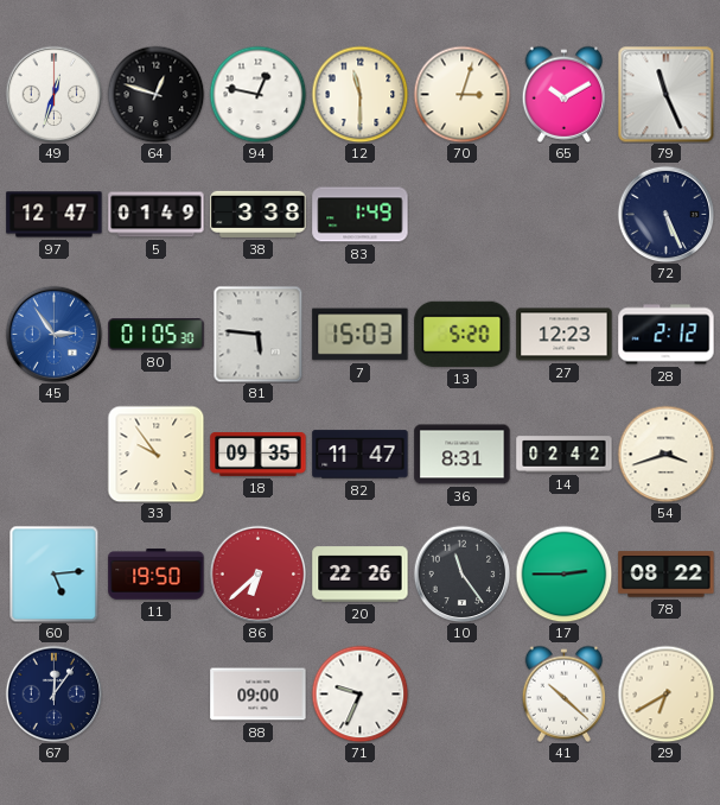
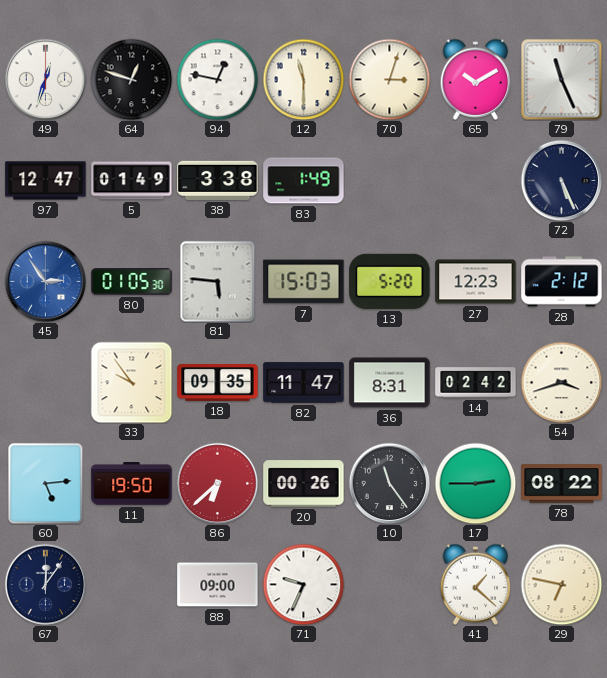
20: 22:26 -> 00:26 (304, 484)
41: 10:22 -> 1:22 (476, 584)
29: 6:40 -> 6:47 (561, 584)
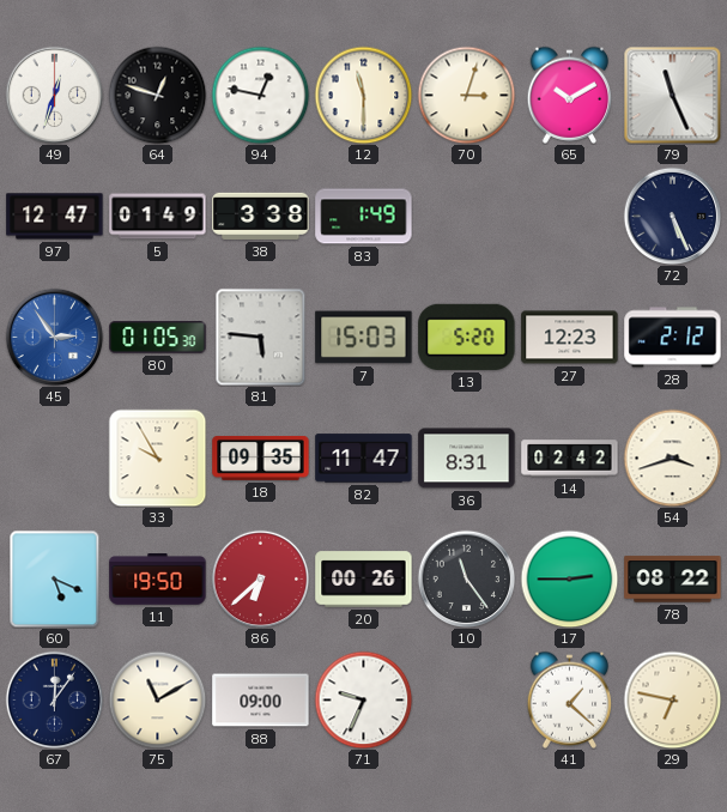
33: 9:54 -> 9:55 (157, 457)
60: 5:14 -> 5:19 (55, 578)
75: none -> 11:10 (157, 699)
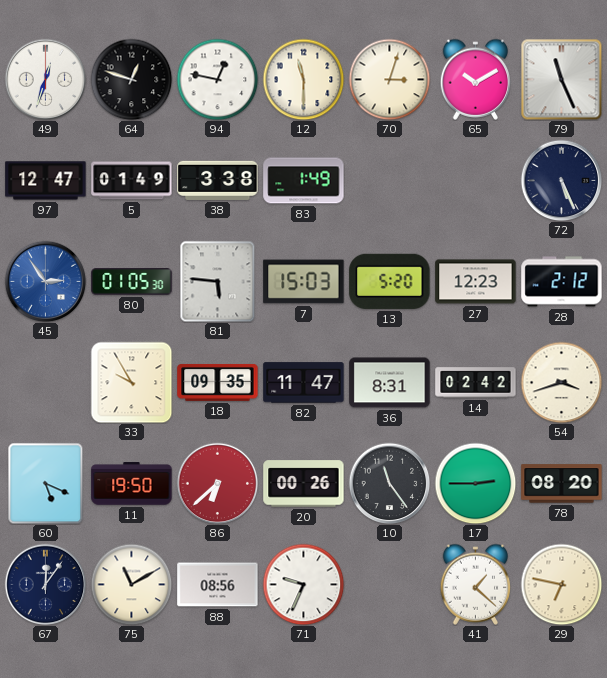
78: 08:22 -> 08:20 (562, 484)
88: 09:00 -> 08:56 (218, 585)
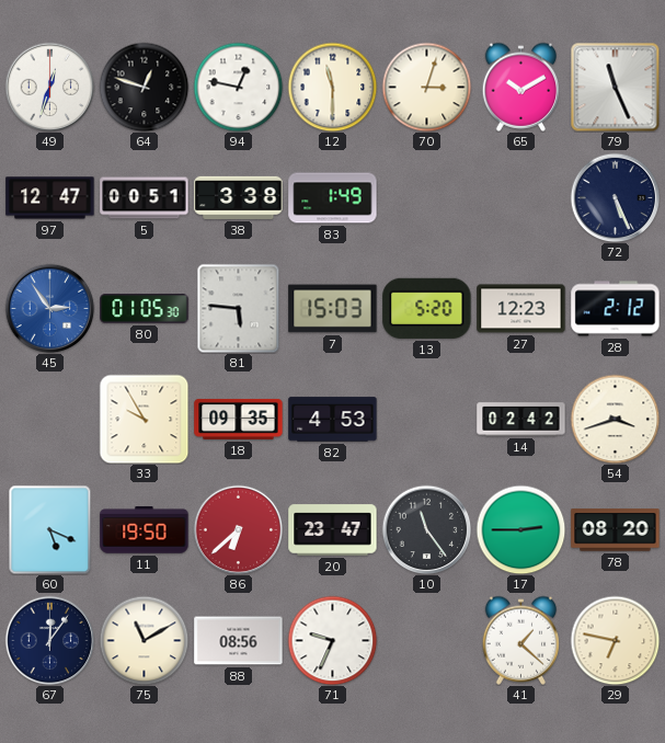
5: 01:49 -> 00:51 (145, 198)
82: 11:47 -> 4:53 (333, 420)
36: 8:31 -> none (390, 383)
20: 00:26 -> 23:47 (333, 530)
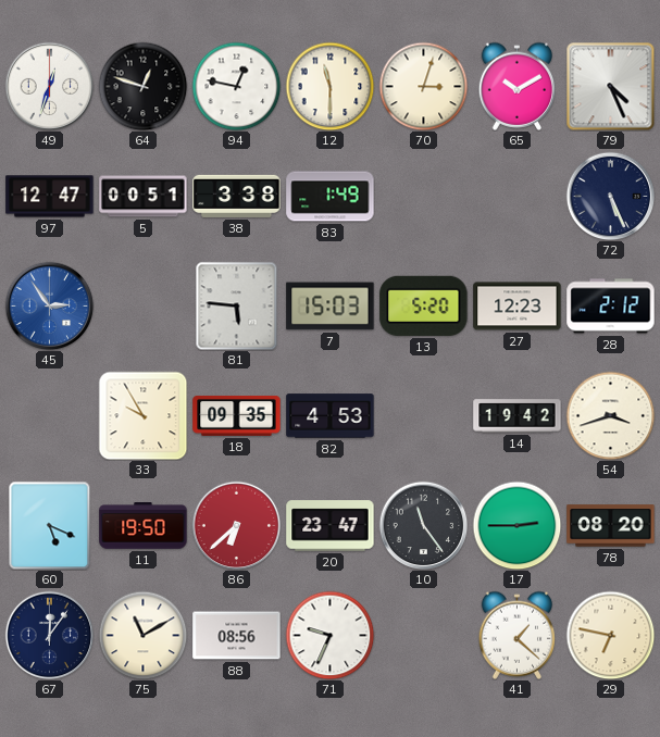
79: 11:26 -> 4:26 (610, 86)
80: 01:05 -> none (145, 309)
14: 02:42 -> 19:42 (518, 416)
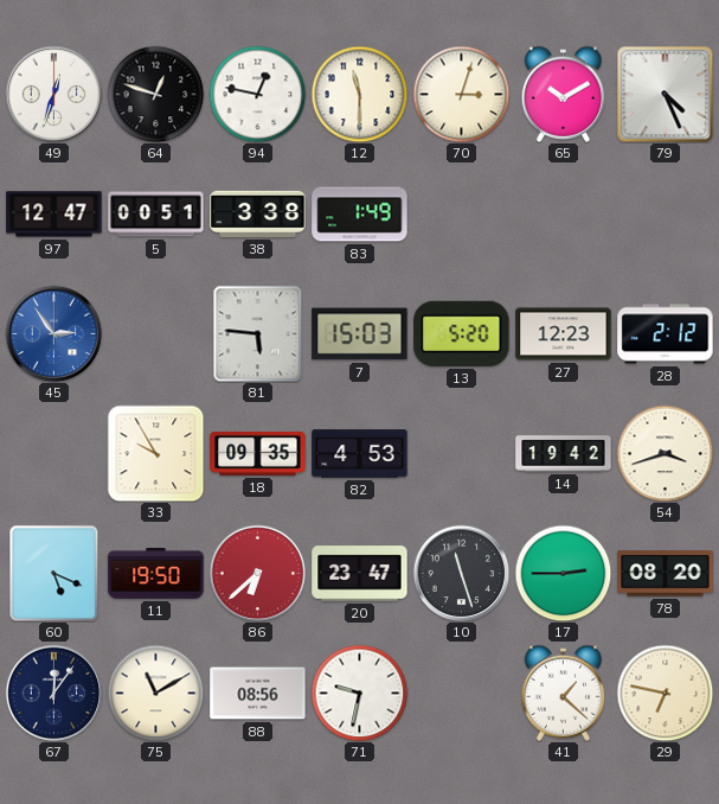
72: 5:26 -> none (610, 196)
10: 11:24 -> 11:27 (461, 573)
71: 9:34 -> 9:32 (359, 693)
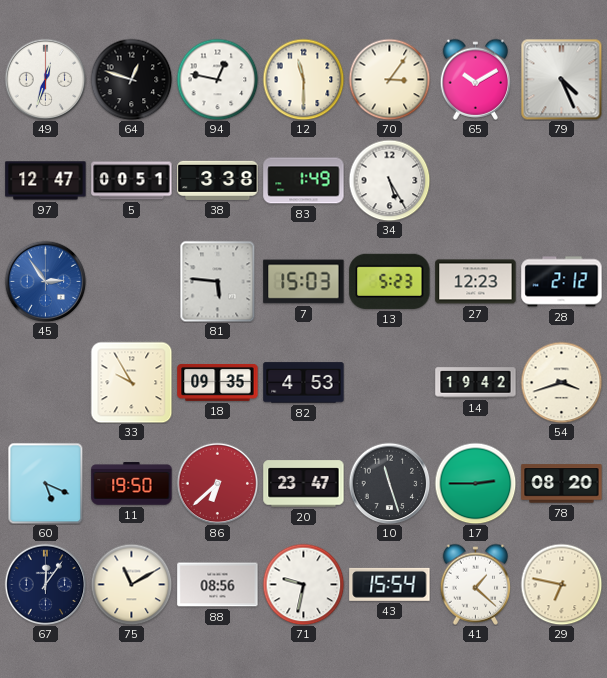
70: 3:03 -> 3:06 (389, 79)
34: none -> 5:25 (389, 180)
13: 5:20 -> 5:23 (390, 281)
43: none -> 15:54 (390, 584)
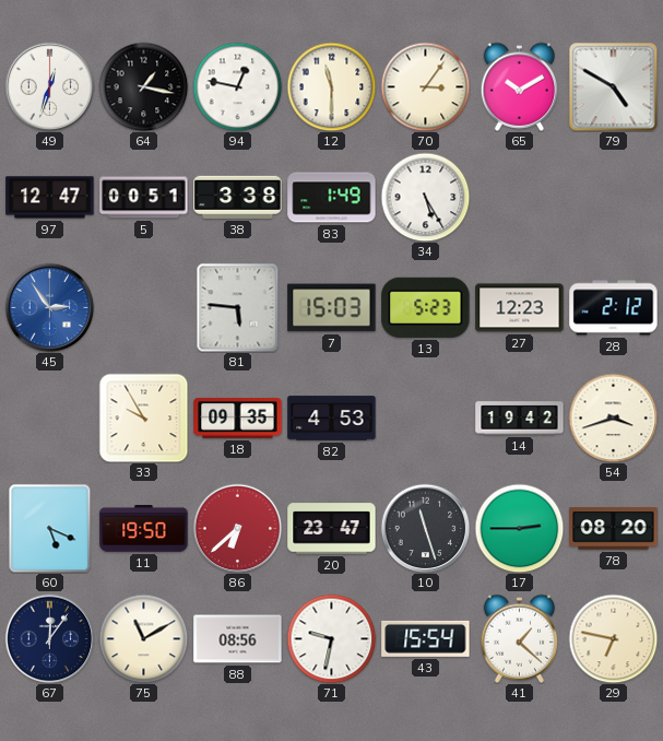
64: 12:48 -> 1:17 (143, 86)
79: 4:26 -> 4:50 (613, 86)
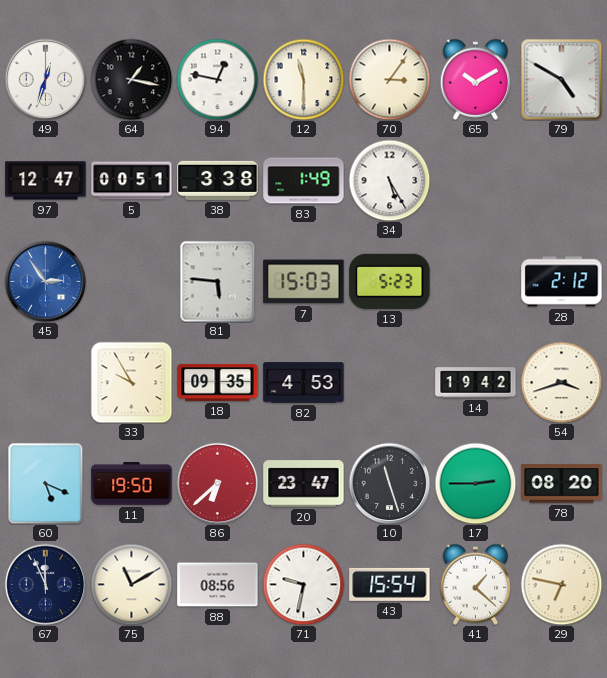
27: 12:23 -> none (520, 308)
67: 12:06 -> 11:56 (45, 584)
